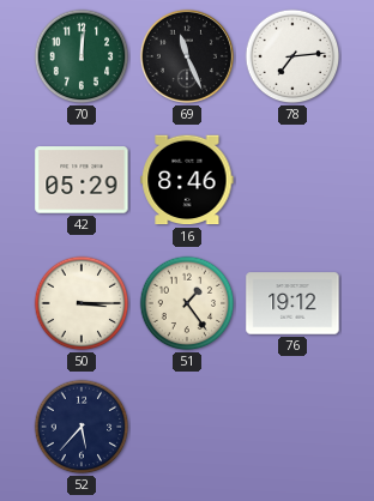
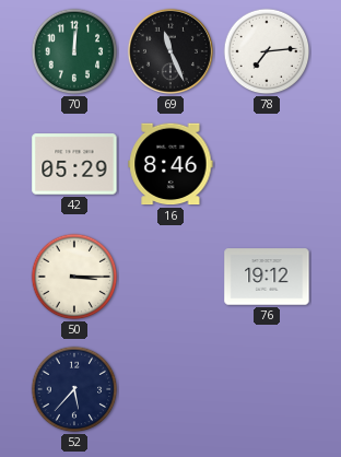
51: 1:24 -> none (187, 303)
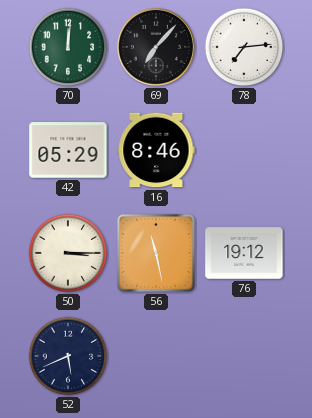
69: 11:26 -> 7:07 (156, 47)
56: none -> 11:28 (156, 253)
52: 5:37 -> 5:41 (68, 356)
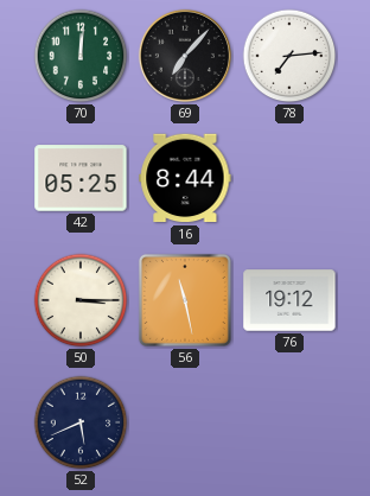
42: 05:29 -> 05:25 (81, 178)
16: 8:46 -> 8:44 (185, 178)
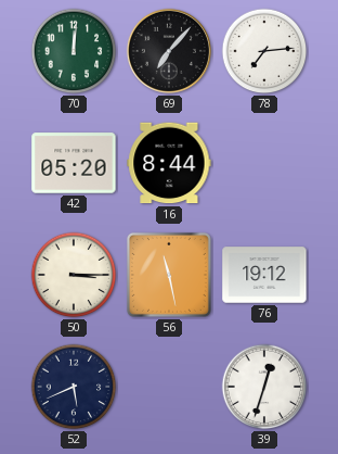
42: 05:25 -> 05:20 (74, 163)
39: none -> 12:33 (264, 387)
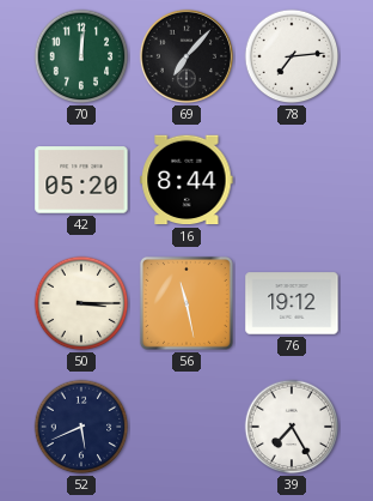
39: 12:33 -> 7:25 (292, 427)
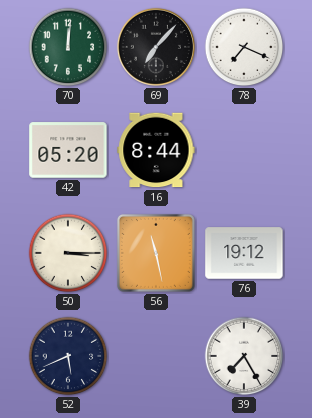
78: 7:14 -> 7:19 (244, 47)
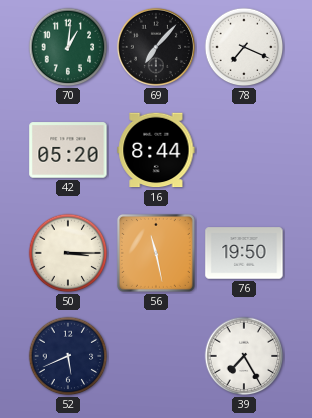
70: 12:01 -> 1:01 (68, 47)
76: 19:12 -> 19:50 (244, 253)
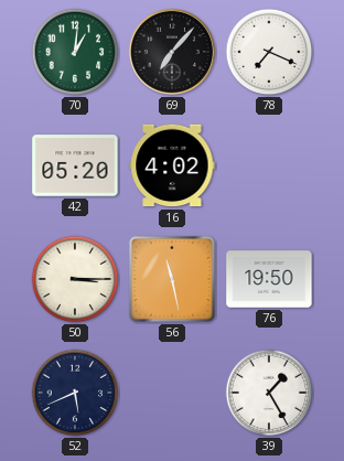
16: 8:44 -> 4:02 (172, 165)
39: 7:25 -> 1:25 (269, 393)
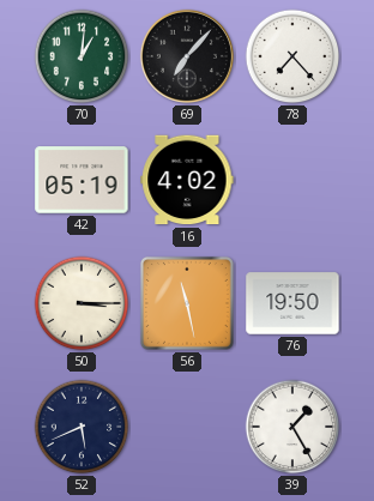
78: 7:19 -> 7:23 (292, 56)
42: 05:20 -> 05:19 (82, 180)
